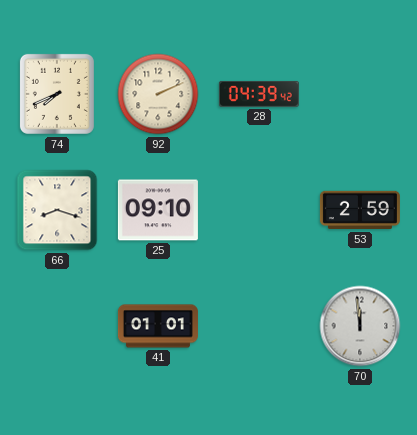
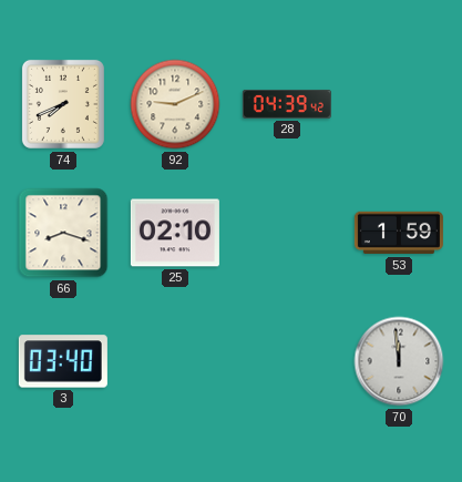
92: 2:11 -> 9:11 (175, 104)
25: 09:10 -> 02:10 (175, 233)
53: 2:59 -> 1:59 (399, 233)
3: none -> 03:40 (63, 361)
41: 01:01 -> none (158, 326)
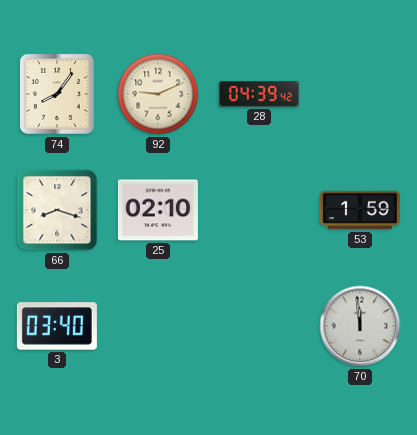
74: 7:41 -> 8:06 (57, 94)
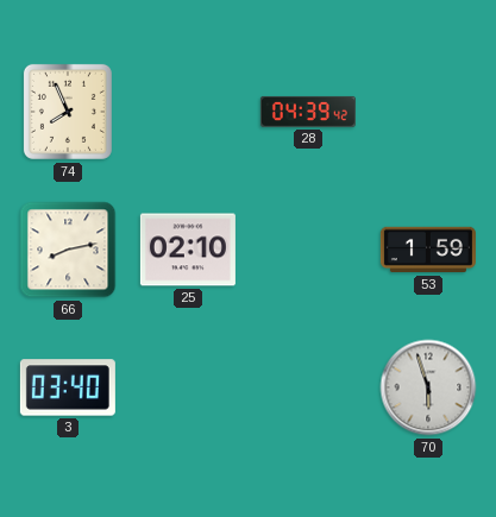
74: 8:06 -> 7:56 (68, 112)
92: 9:11 -> none (158, 94)
66: 8:18 -> 8:13 (68, 250)
70: 11:59 -> 5:57 (428, 387)
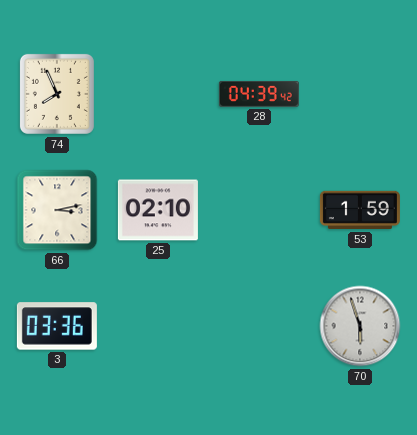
66: 8:13 -> 3:13 (57, 210)
3: 03:40 -> 03:36 (57, 326)
